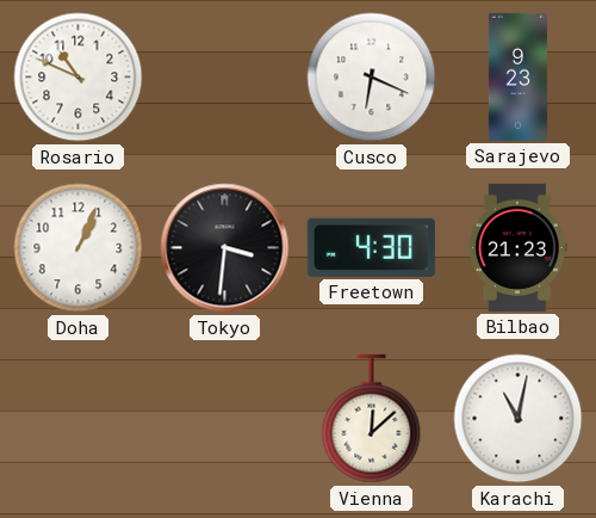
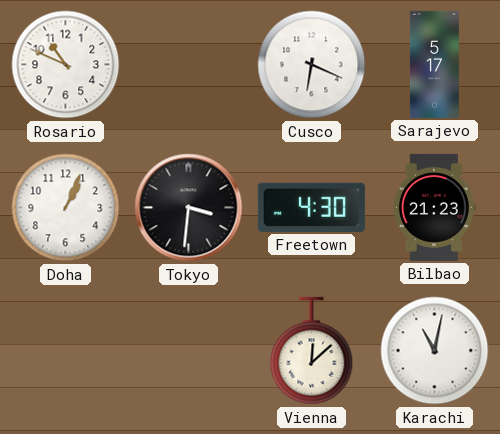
Sarajevo: 9:23 -> 5:17 (434, 64)
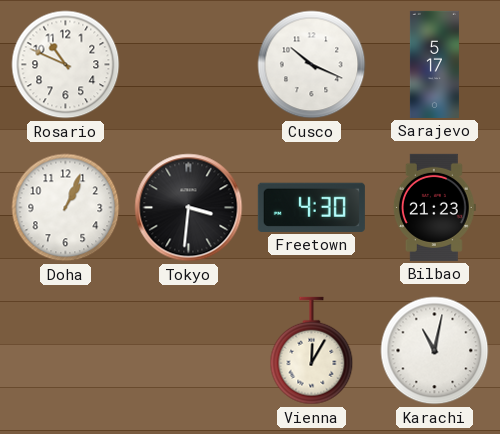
Cusco: 6:19 -> 10:19 (312, 65)
Vienna: 12:08 -> 12:05 (312, 351)
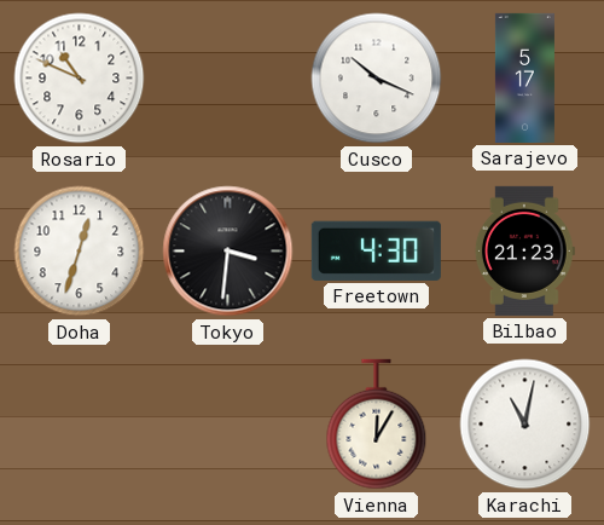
Doha: 1:04 -> 12:33 (80, 252)
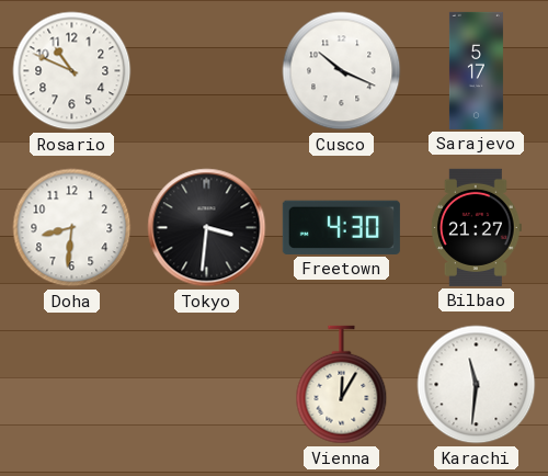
Doha: 12:33 -> 8:31 (72, 228)
Bilbao: 21:23 -> 21:27 (476, 227)
Karachi: 11:02 -> 11:31 (477, 385)
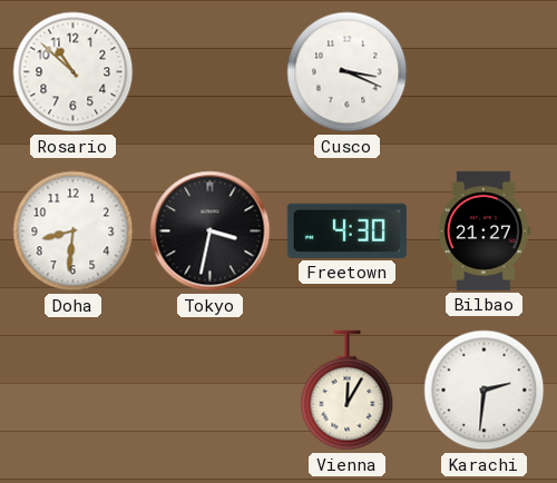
Rosario: 10:49 -> 10:52 (74, 72)
Cusco: 10:19 -> 3:19 (348, 72)
Sarajevo: 5:17 -> none (476, 70)
Tokyo: 3:31 -> 3:32 (211, 231)
Karachi: 11:31 -> 2:31 (485, 391)
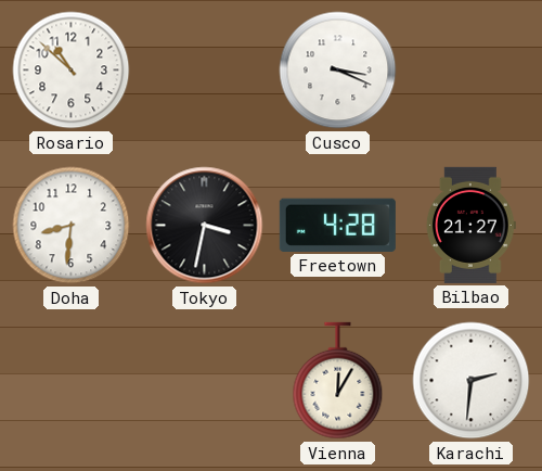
Freetown: 4:30 -> 4:28 (337, 225)
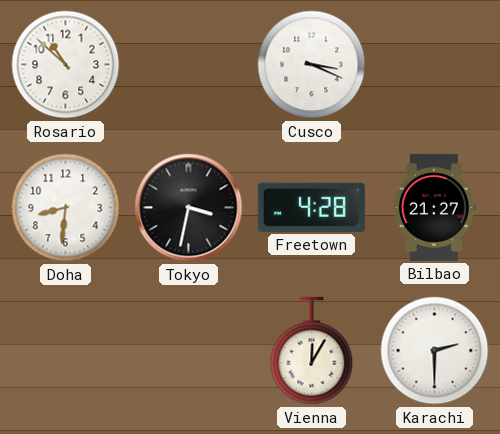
Karachi: 2:31 -> 2:30 (435, 351)
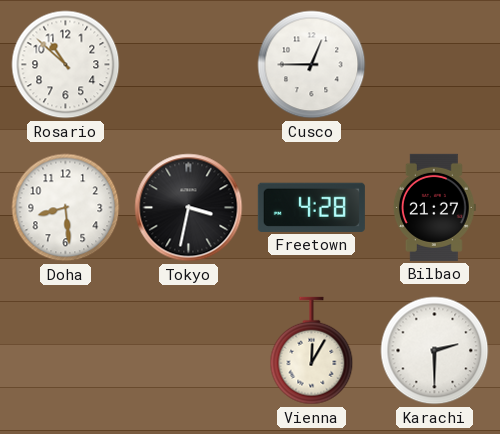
Cusco: 3:19 -> 12:45 (312, 65)
Doha: 8:31 -> 8:29 (66, 208)
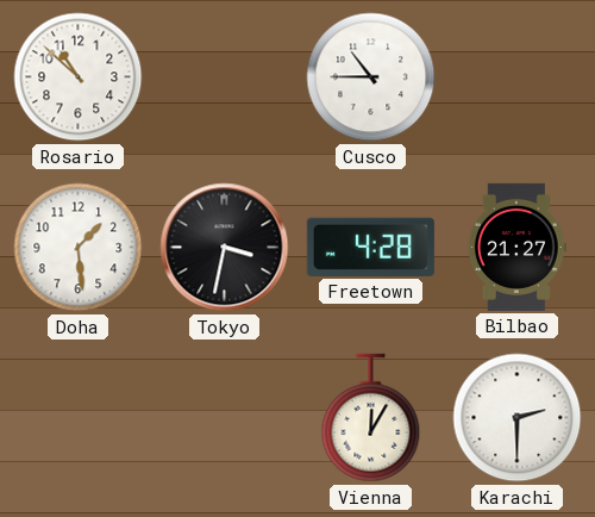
Cusco: 12:45 -> 10:45 (371, 77)
Doha: 8:29 -> 1:29 (79, 248)
